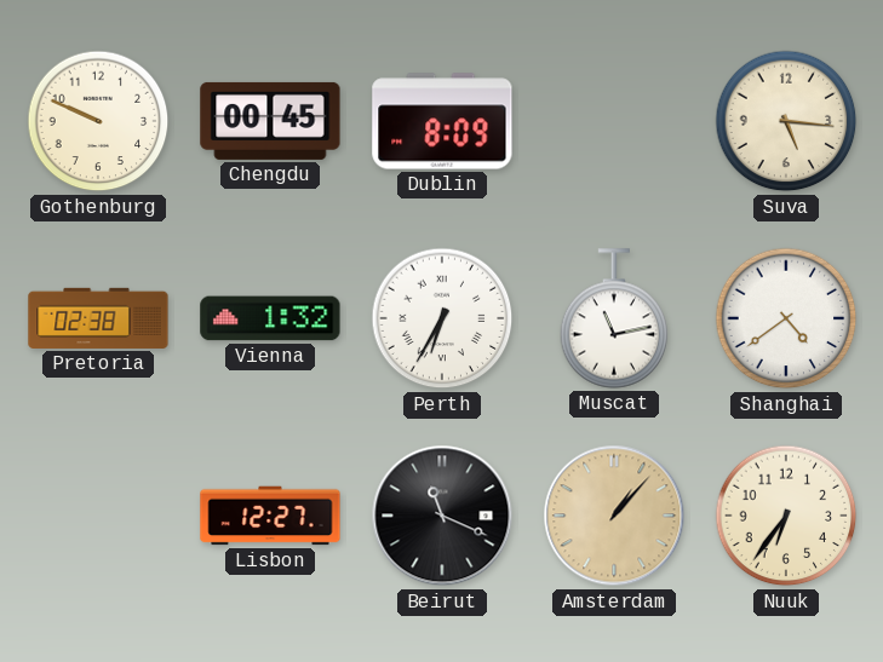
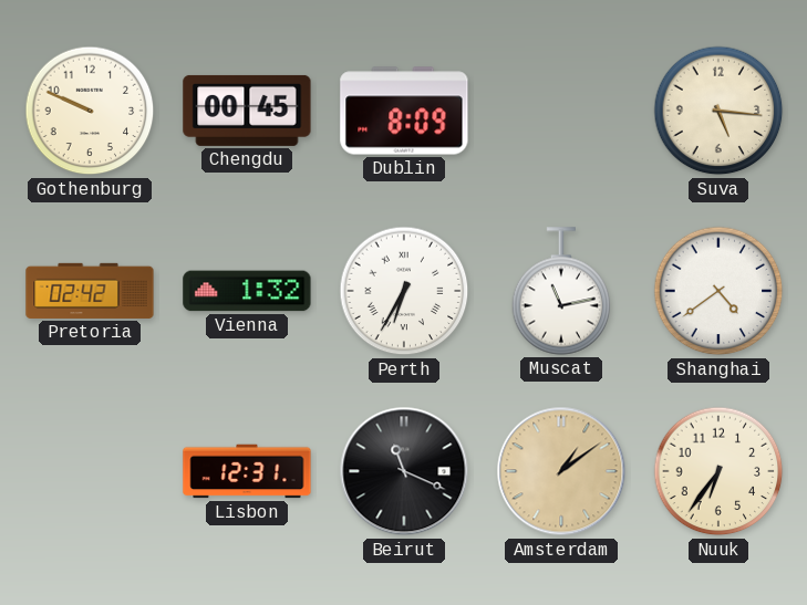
Pretoria: 02:38 -> 02:42 (90, 291)
Lisbon: 12:27 -> 12:31 (247, 471)
Amsterdam: 1:07 -> 1:09 (561, 471)
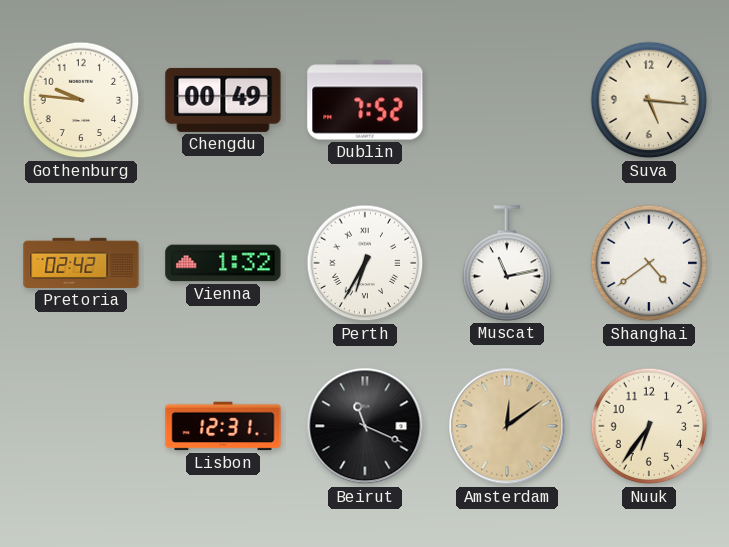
Gothenburg: 9:49 -> 9:46 (81, 100)
Chengdu: 00:45 -> 00:49 (223, 100)
Dublin: 8:09 -> 7:52 (365, 100)
Amsterdam: 1:09 -> 12:09 (507, 426)
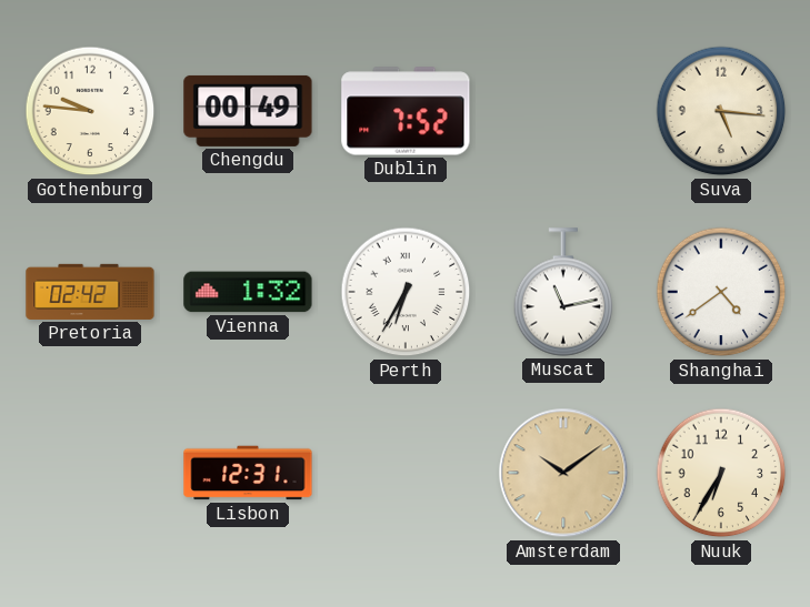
Beirut: 11:19 -> none (365, 426)
Amsterdam: 12:09 -> 10:09 (563, 473)
Nuuk: 6:36 -> 6:35 (721, 473)
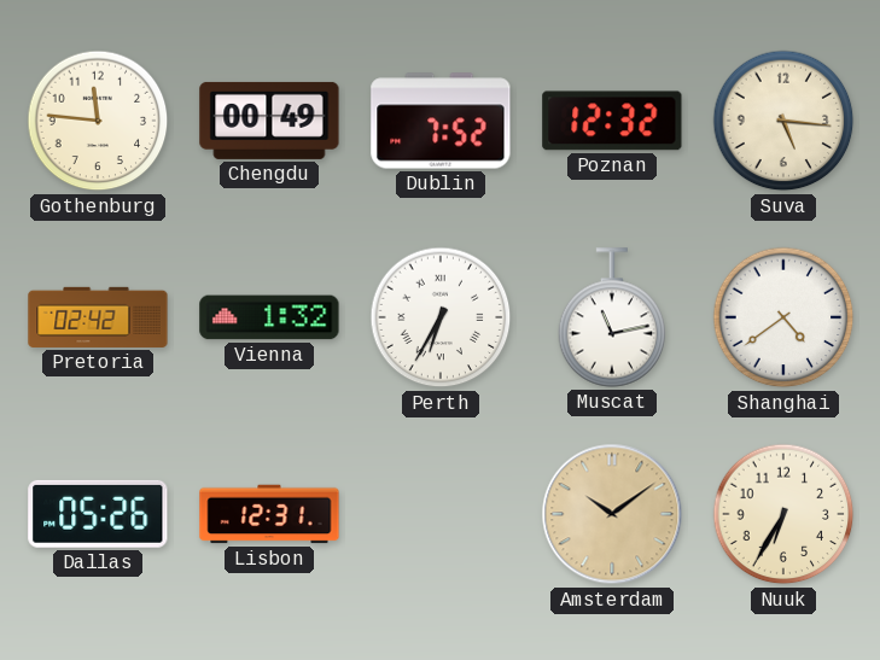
Gothenburg: 9:46 -> 11:46 (98, 121)
Poznan: none -> 12:32 (612, 121)
Dallas: none -> 05:26 (98, 514)
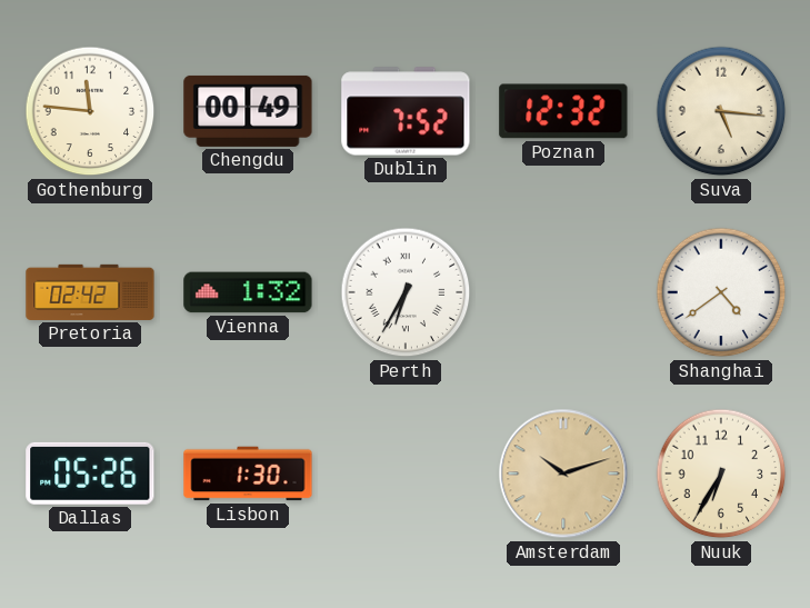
Muscat: 11:13 -> none (612, 317)
Lisbon: 12:31 -> 1:30 (248, 474)
Amsterdam: 10:09 -> 10:12 (563, 474)
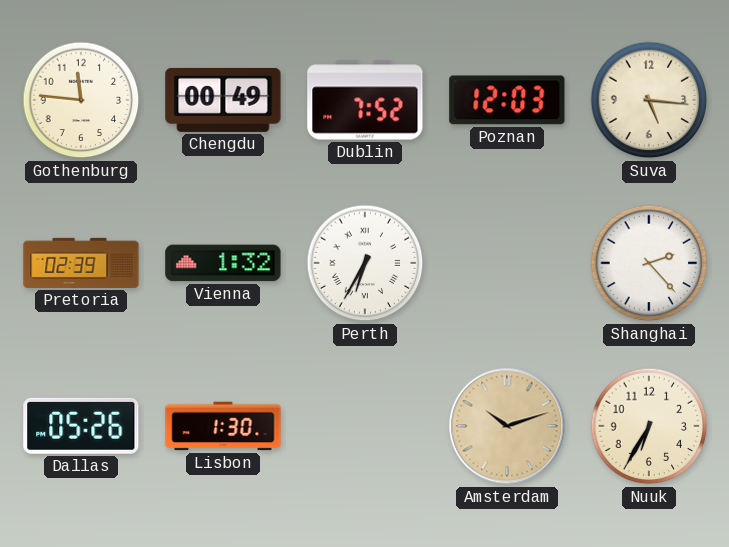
Poznan: 12:32 -> 12:03 (507, 100)
Pretoria: 02:42 -> 02:39 (81, 263)
Shanghai: 4:39 -> 2:23 (649, 263)
